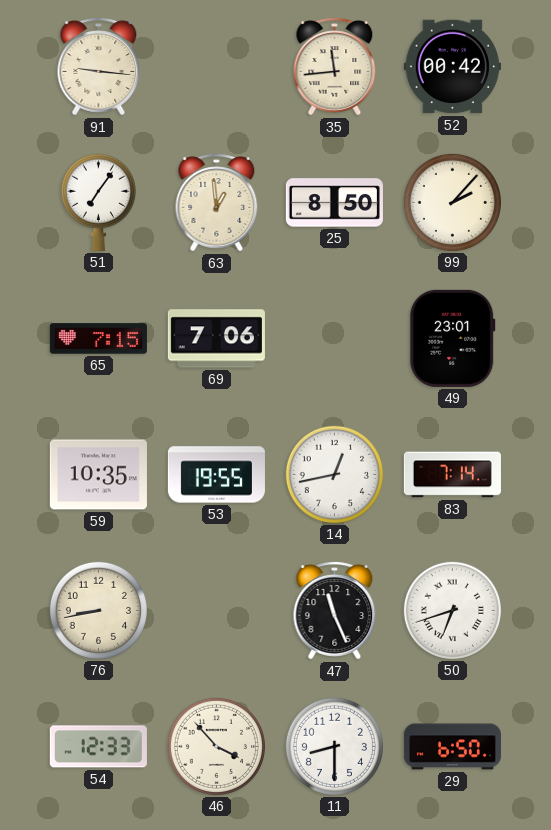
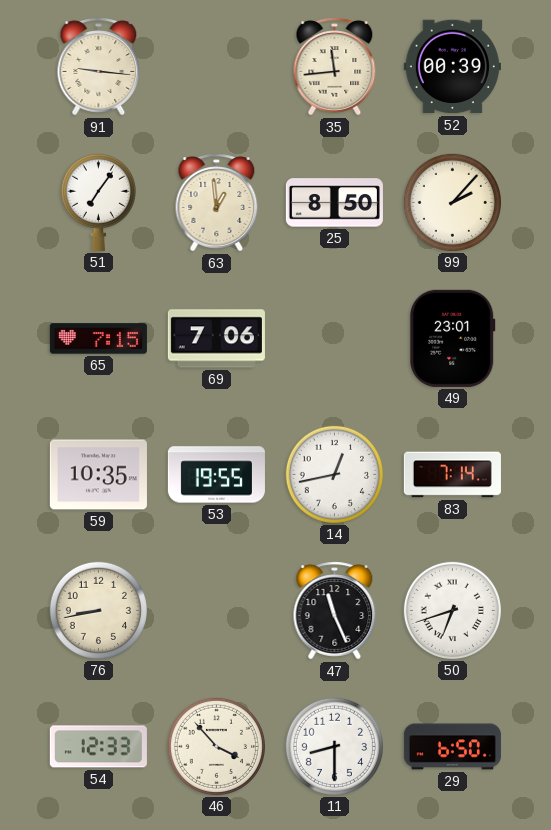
52: 00:42 -> 00:39 (452, 67)
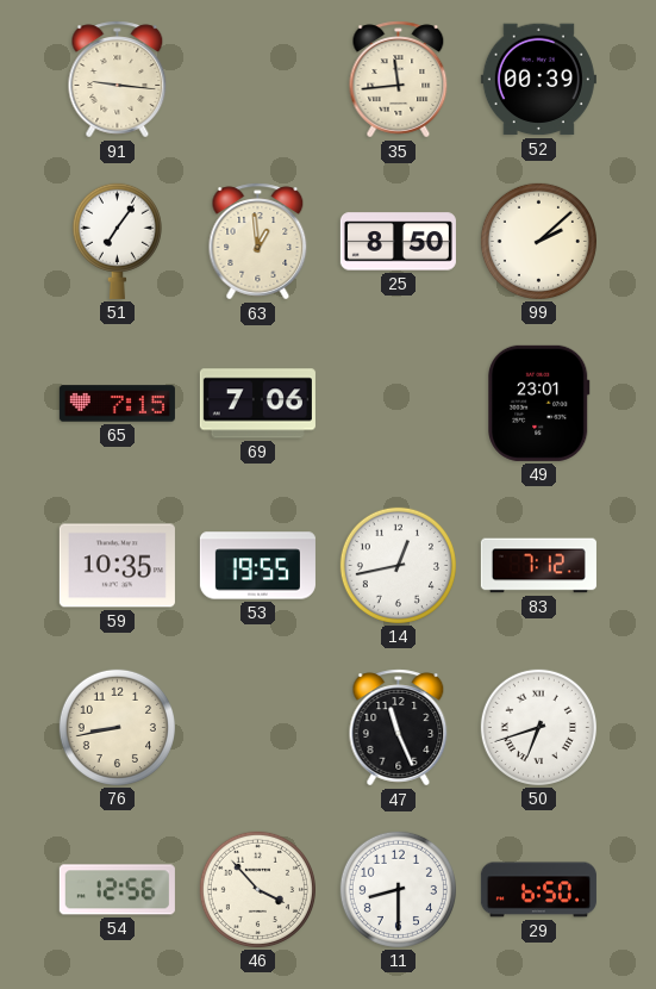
99: 2:07 -> 2:08 (538, 241)
83: 7:14 -> 7:12 (538, 566)
54: 12:33 -> 12:56 (117, 890)
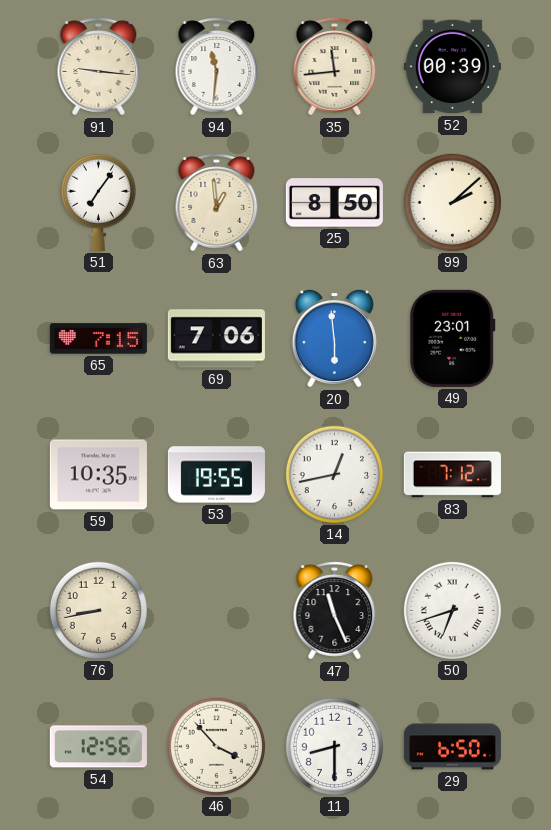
94: none -> 11:31 (217, 67)
20: none -> 5:59 (334, 338)
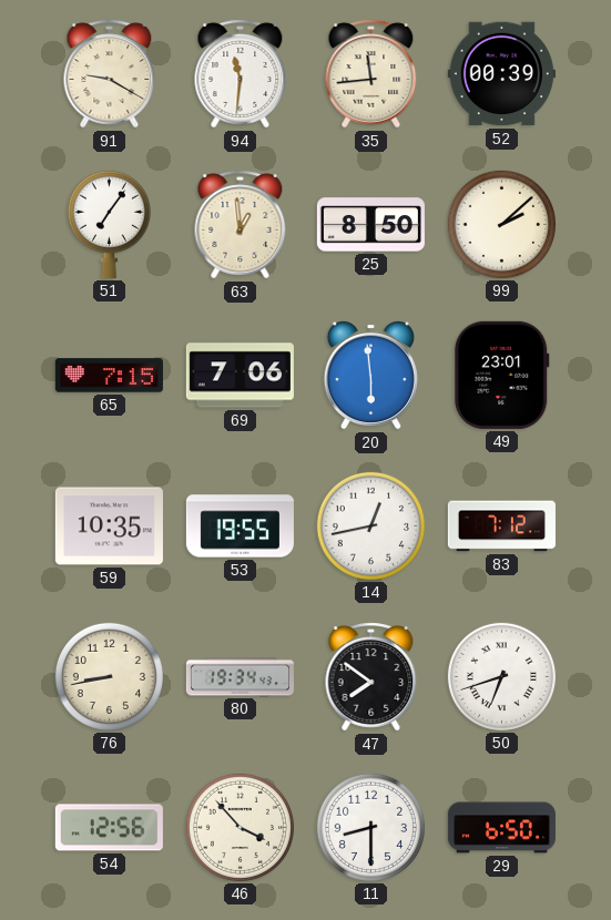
91: 9:16 -> 9:20 (110, 74)
80: none -> 19:34 (240, 677)
47: 11:26 -> 7:51 (371, 677)
